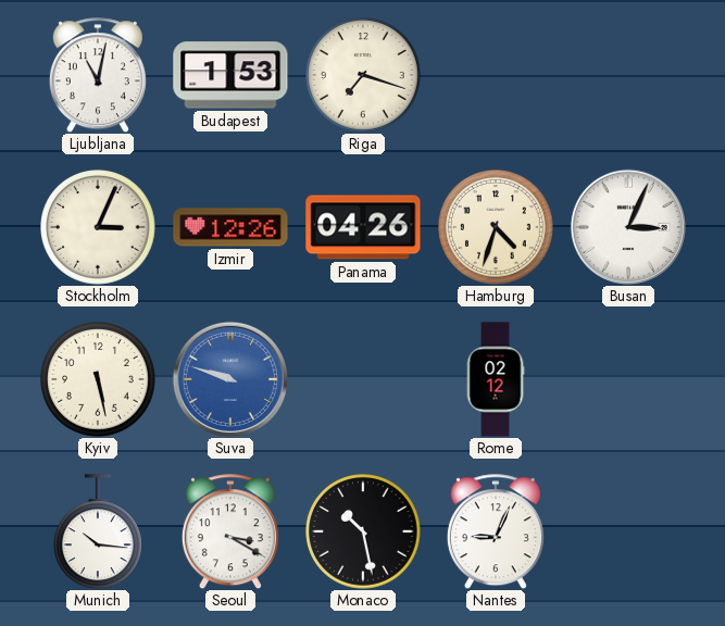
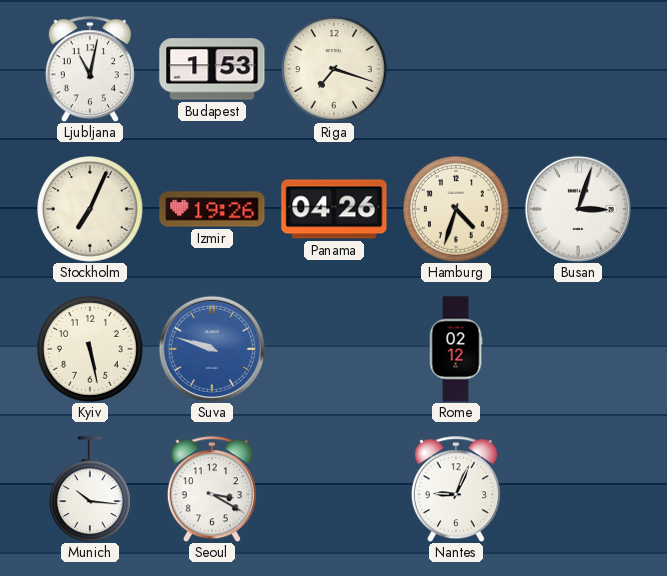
Stockholm: 3:04 -> 7:04 (91, 210)
Izmir: 12:26 -> 19:26 (212, 209)
Busan: 3:04 -> 3:03 (578, 209)
Monaco: 10:28 -> none (364, 533)
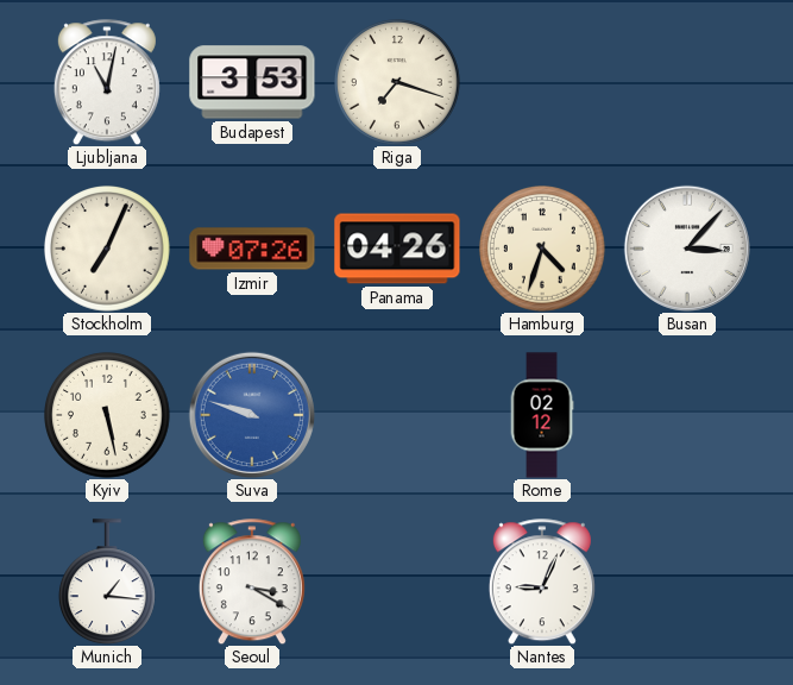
Budapest: 1:53 -> 3:53 (252, 82)
Izmir: 19:26 -> 07:26 (252, 249)
Busan: 3:03 -> 3:07 (687, 249)
Munich: 10:16 -> 1:16 (107, 582)
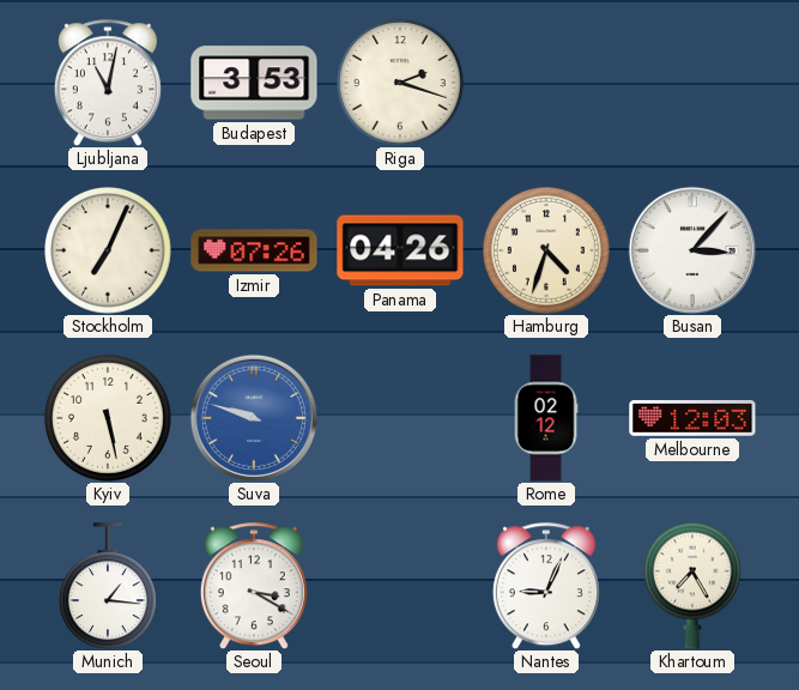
Riga: 7:18 -> 2:18 (401, 84)
Melbourne: none -> 12:03 (692, 419)
Khartoum: none -> 7:25 (692, 586)
